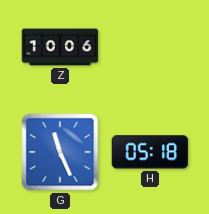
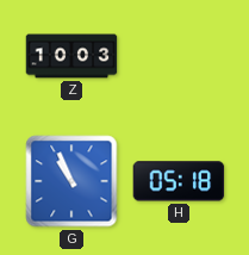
Z: 10:06 -> 10:03 (71, 56)
G: 11:26 -> 10:56 (71, 181)
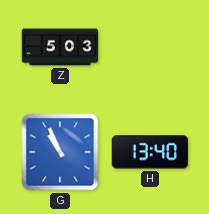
Z: 10:03 -> 5:03 (60, 47)
H: 05:18 -> 13:40 (150, 152)
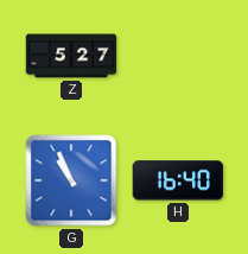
Z: 5:03 -> 5:27 (71, 56)
H: 13:40 -> 16:40 (178, 180)
